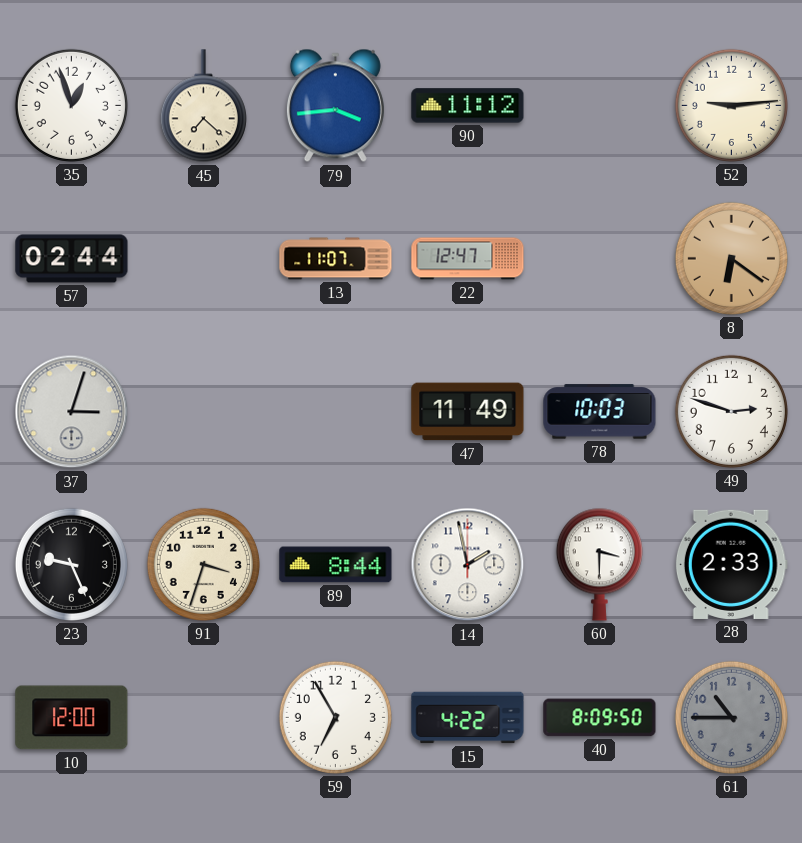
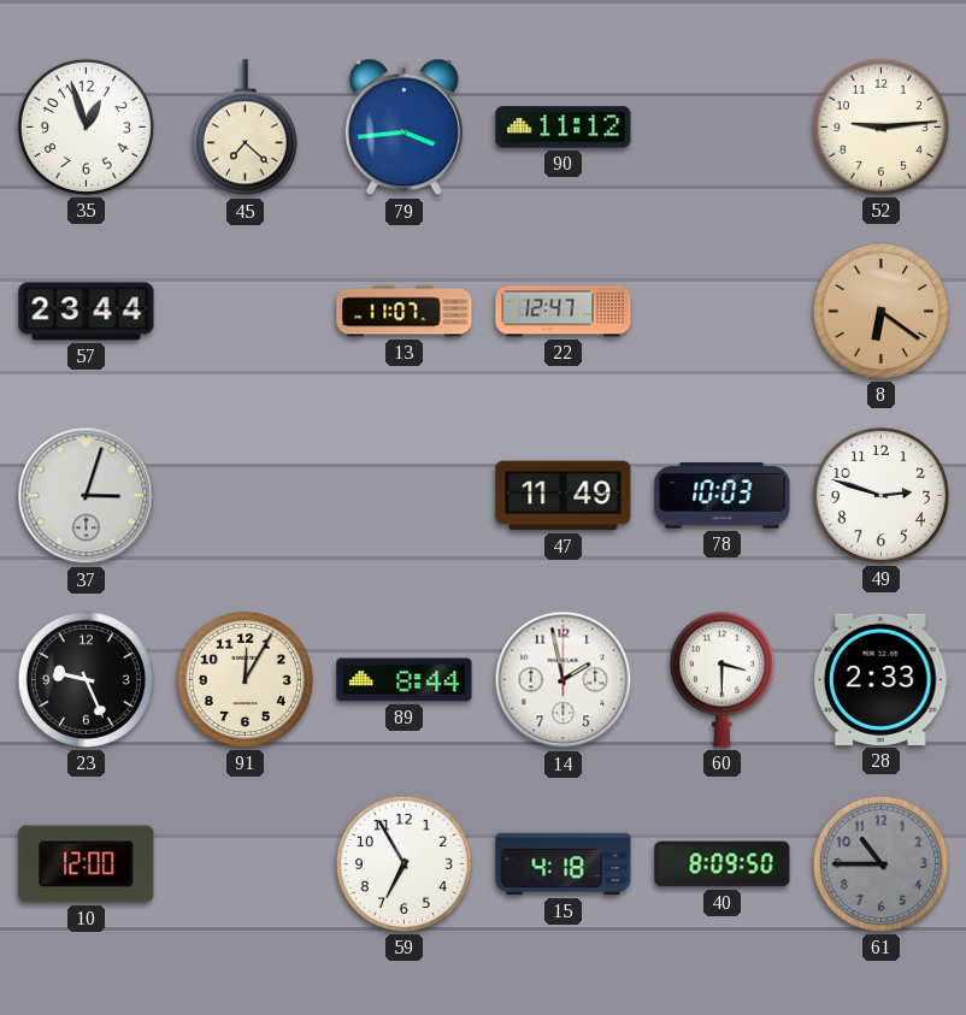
57: 02:44 -> 23:44 (87, 312)
91: 3:33 -> 12:05 (245, 679)
15: 4:22 -> 4:18 (564, 864)
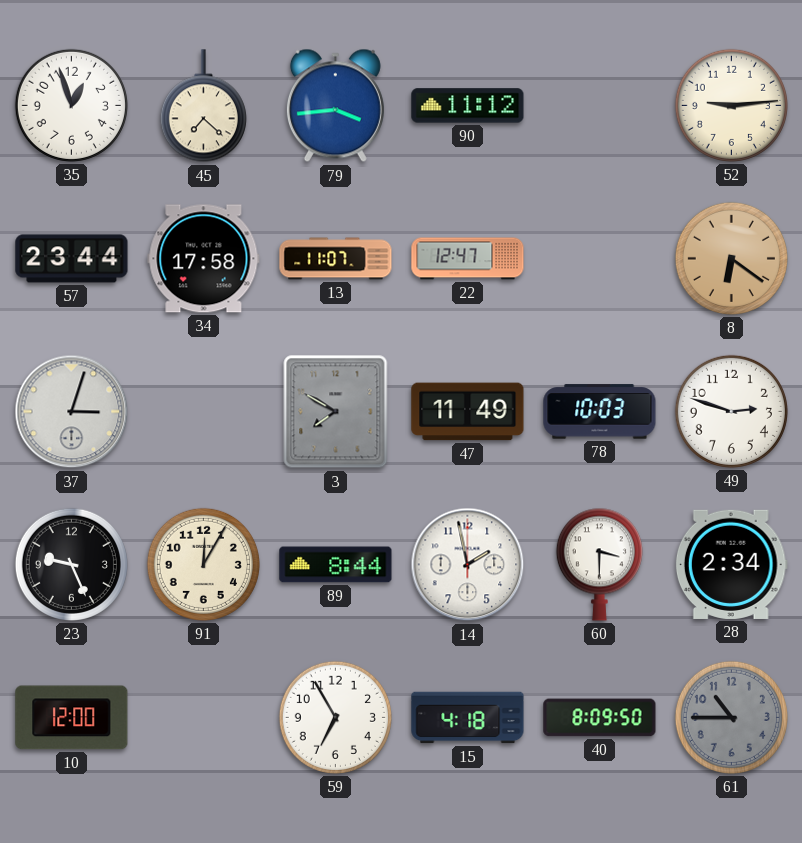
34: none -> 17:58 (204, 259)
3: none -> 7:50 (336, 412)
28: 2:33 -> 2:34 (731, 564)
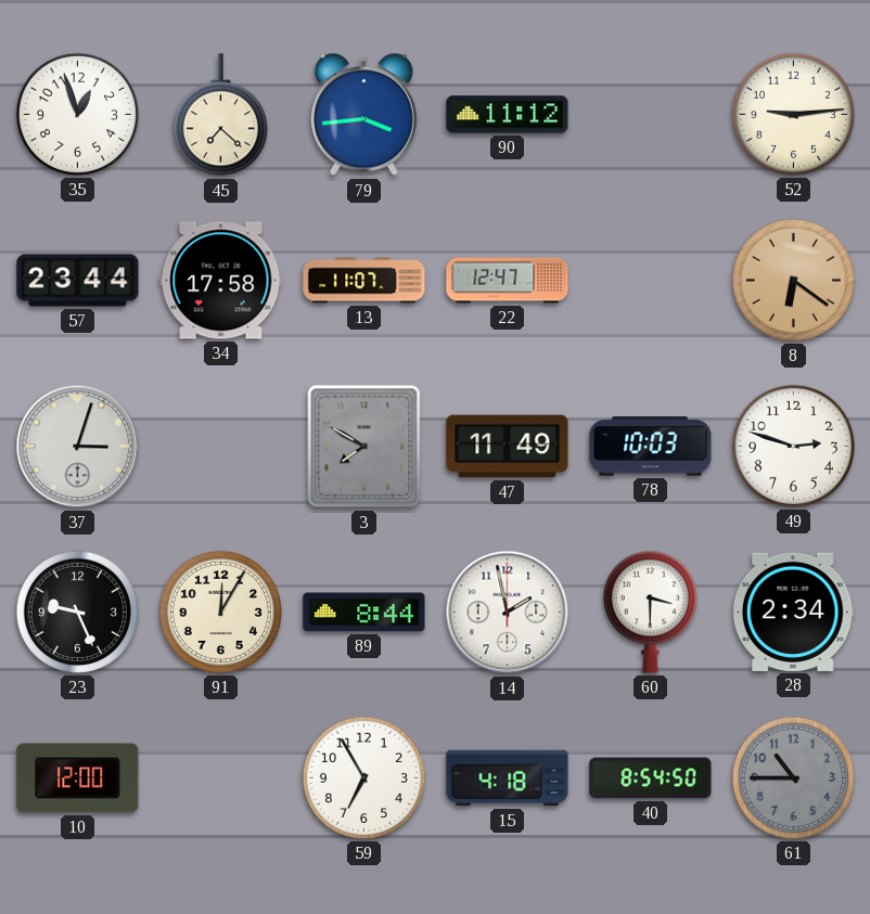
40: 8:09 -> 8:54 (651, 778)
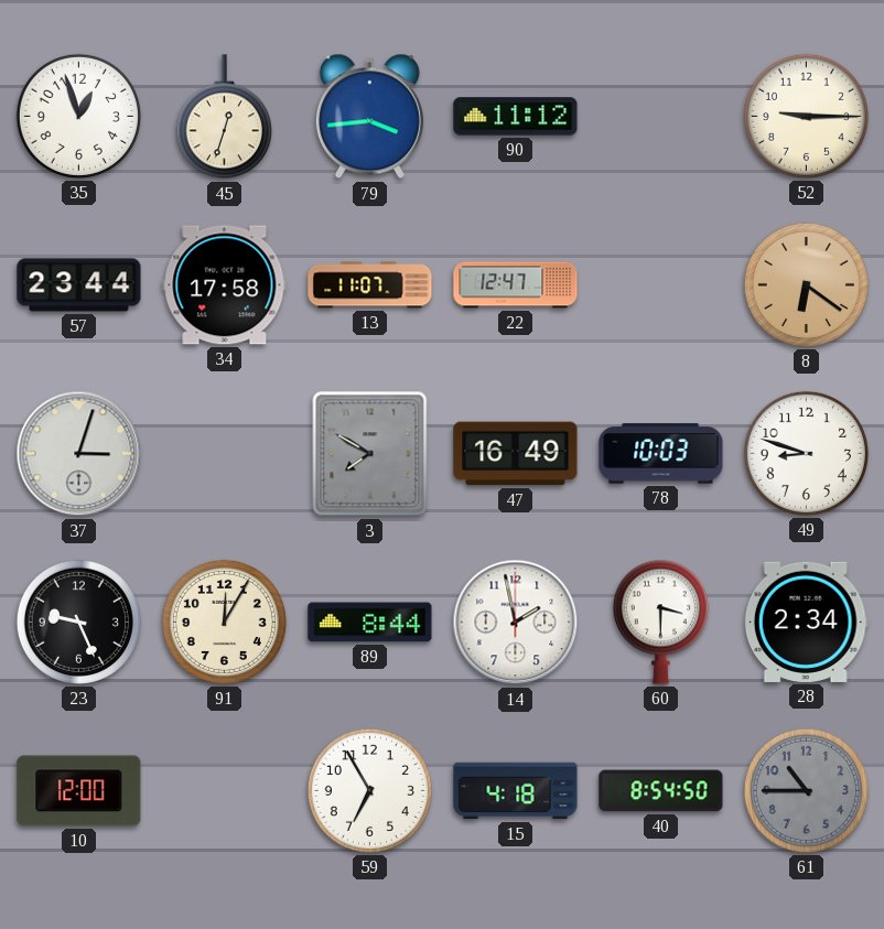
45: 7:22 -> 12:33 (224, 117)
52: 9:14 -> 9:15 (806, 116)
47: 11:49 -> 16:49 (516, 454)
49: 2:48 -> 8:48 (806, 453)
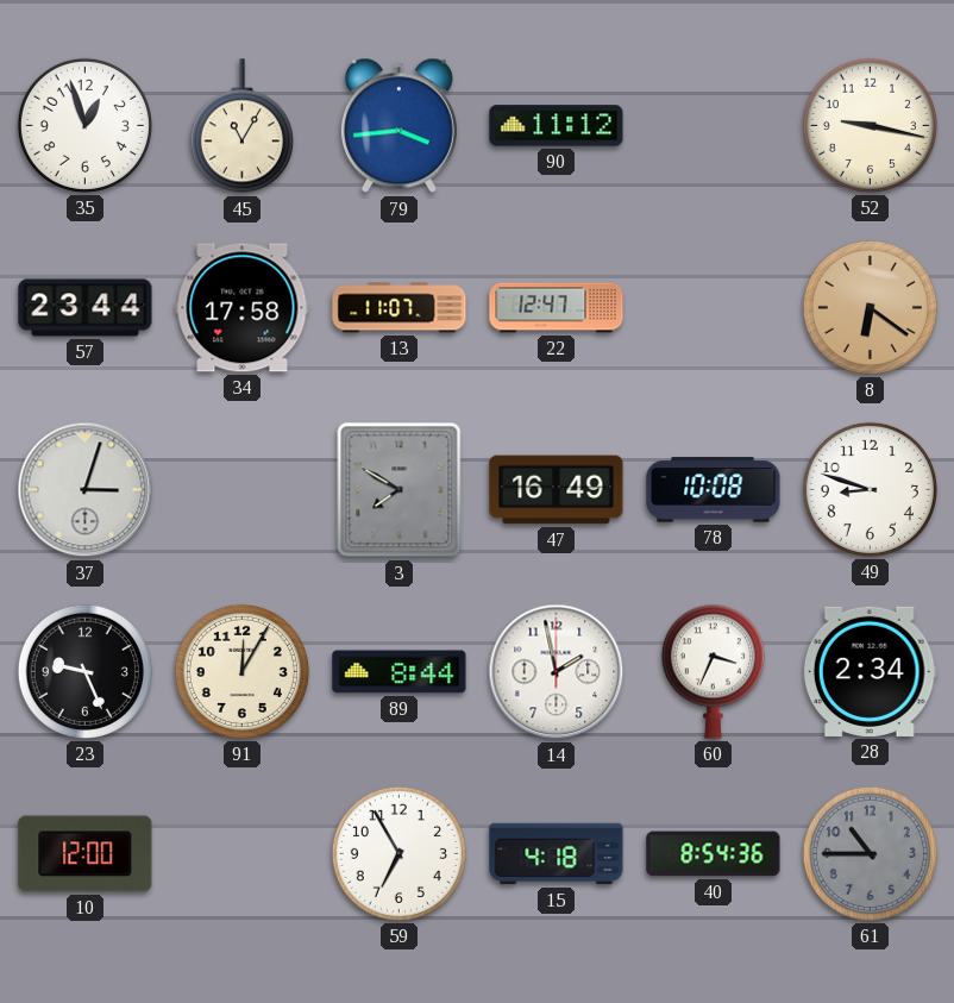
45: 12:33 -> 11:05 (241, 126)
52: 9:15 -> 9:17 (870, 125)
78: 10:03 -> 10:08 (714, 490)
60: 3:30 -> 3:34 (713, 671)
40: 8:54:50 -> 8:54:36 (714, 854)
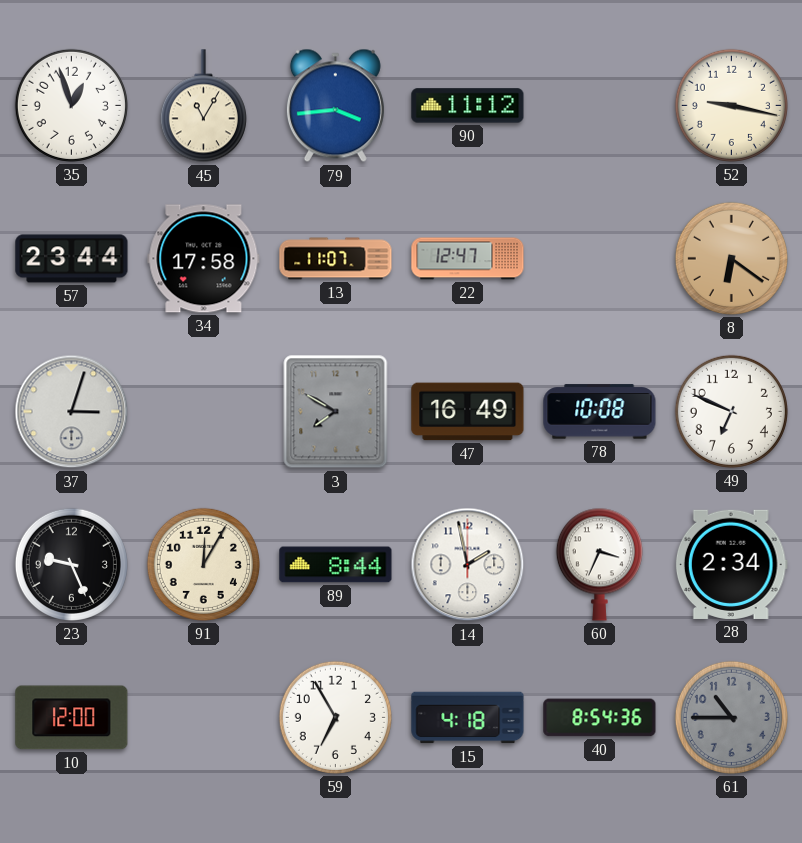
49: 8:48 -> 6:49 (731, 411)
